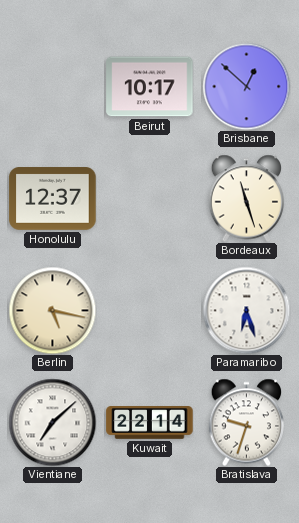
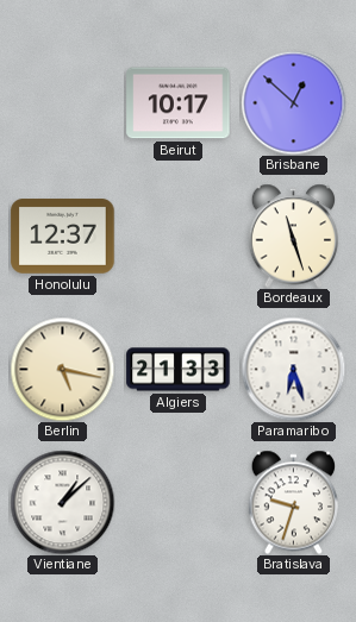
Algiers: none -> 21:33 (179, 370)
Vientiane: 7:08 -> 1:08 (62, 502)
Kuwait: 22:14 -> none (150, 423)
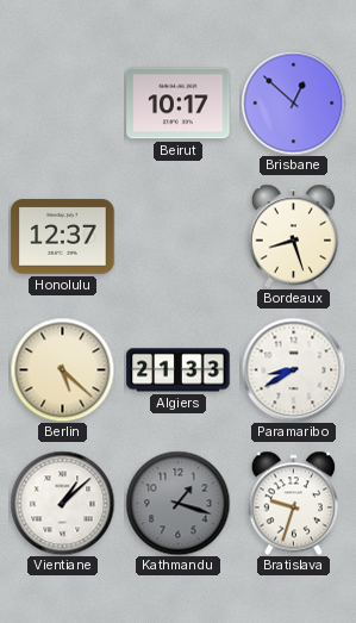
Bordeaux: 11:27 -> 8:27 (294, 236)
Berlin: 5:17 -> 5:22 (62, 369)
Paramaribo: 6:27 -> 8:40 (293, 369)
Kathmandu: none -> 1:18 (177, 503)
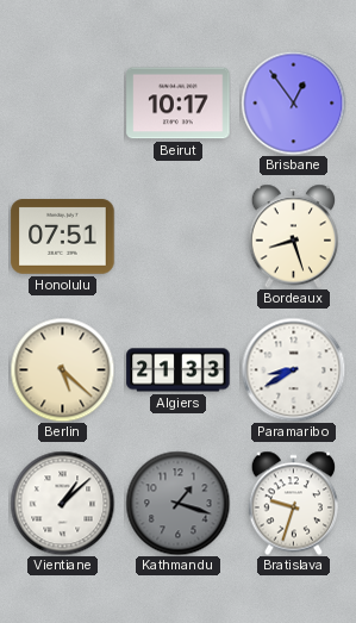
Brisbane: 12:52 -> 12:54 (293, 102)
Honolulu: 12:37 -> 07:51 (63, 237)
